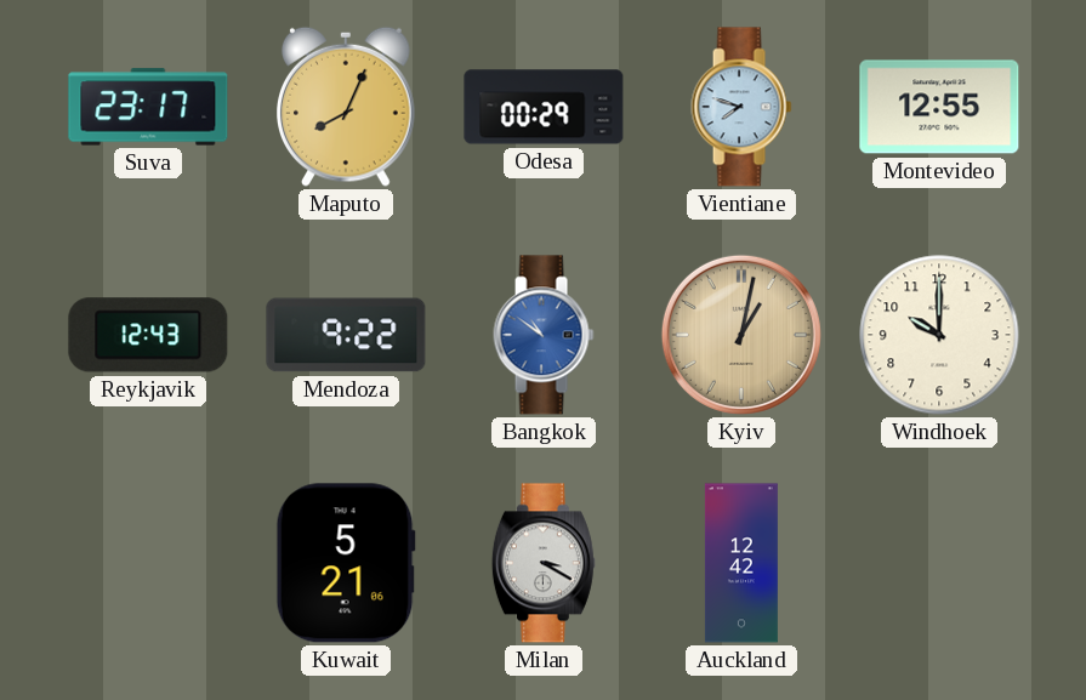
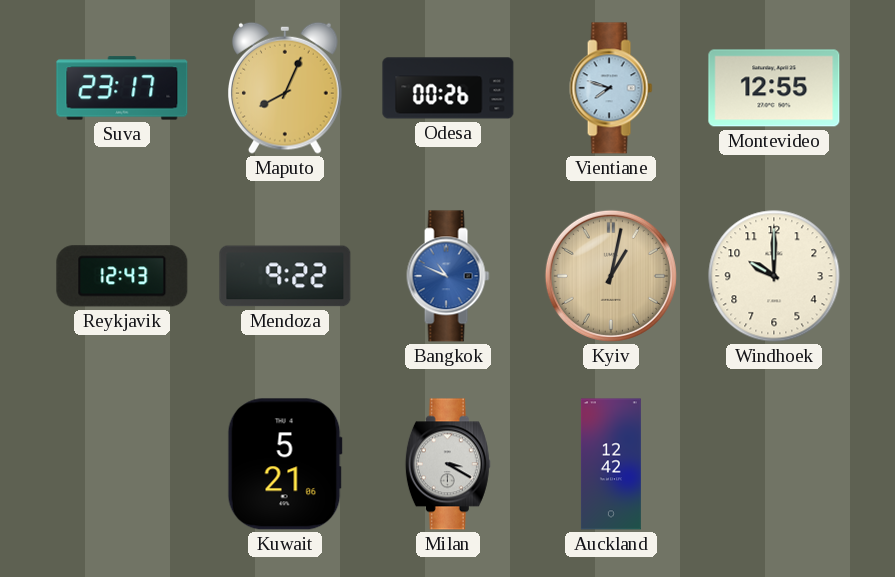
Odesa: 00:29 -> 00:26 (448, 88)
Bangkok: 10:51 -> 10:49 (448, 276)
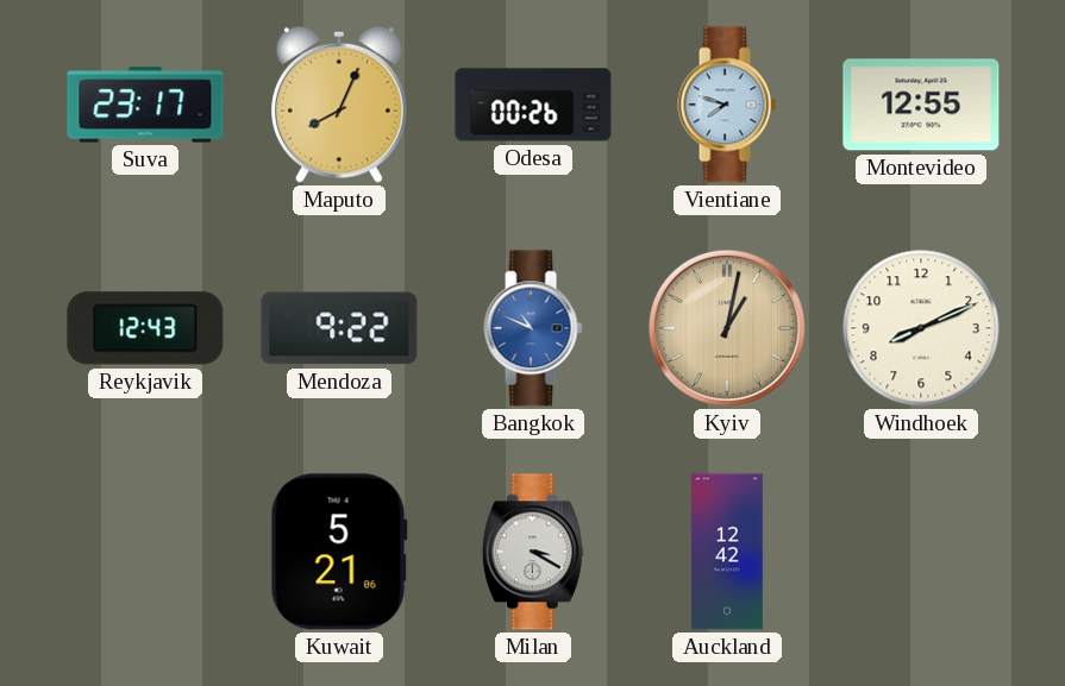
Windhoek: 10:00 -> 8:11 (921, 328)
